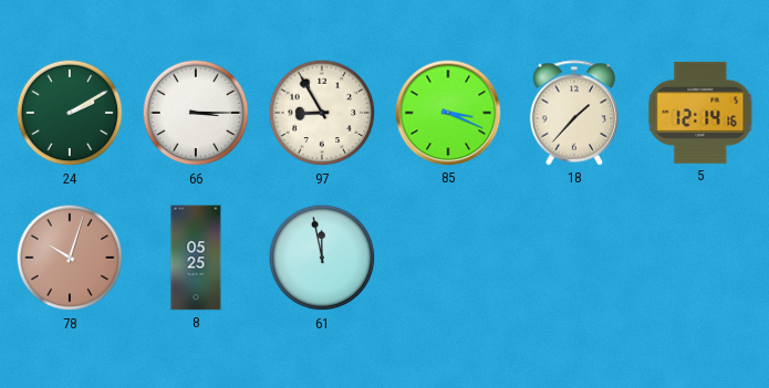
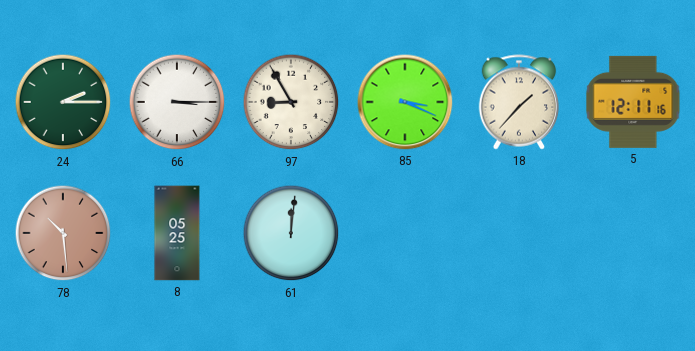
24: 2:10 -> 2:15 (63, 102)
5: 12:14 -> 12:11 (633, 102)
78: 10:03 -> 10:29 (63, 233)
61: 11:58 -> 12:01 (291, 233)
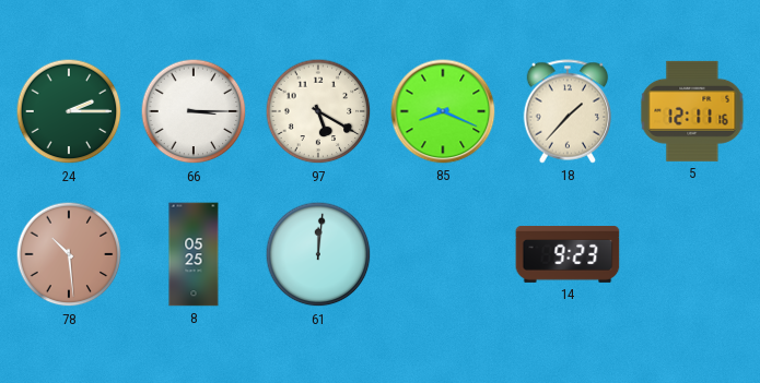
97: 8:55 -> 5:20 (318, 111)
85: 3:19 -> 8:19 (443, 111)
14: none -> 9:23 (568, 255)
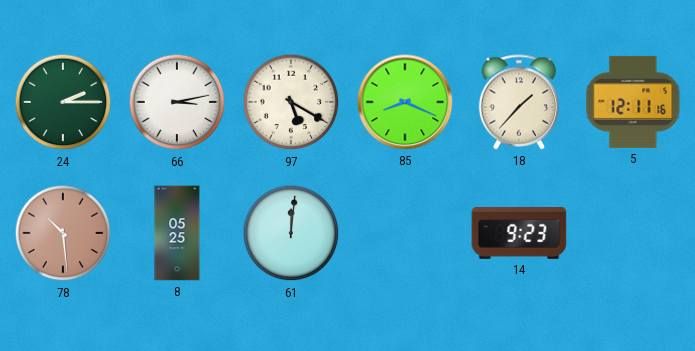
66: 3:15 -> 3:13 (177, 102)
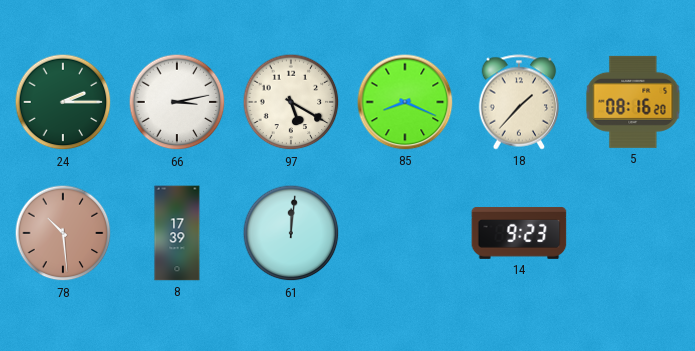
5: 12:11 -> 08:16 (633, 102)
8: 05:25 -> 17:39 (177, 233)
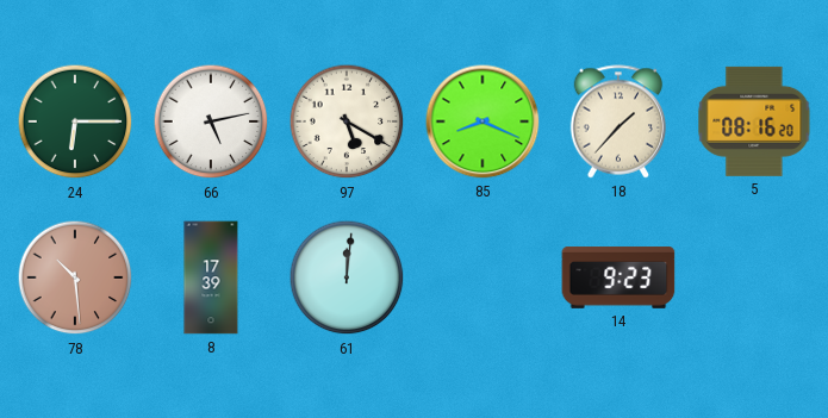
24: 2:15 -> 6:15 (75, 121)
66: 3:13 -> 5:13 (211, 121)
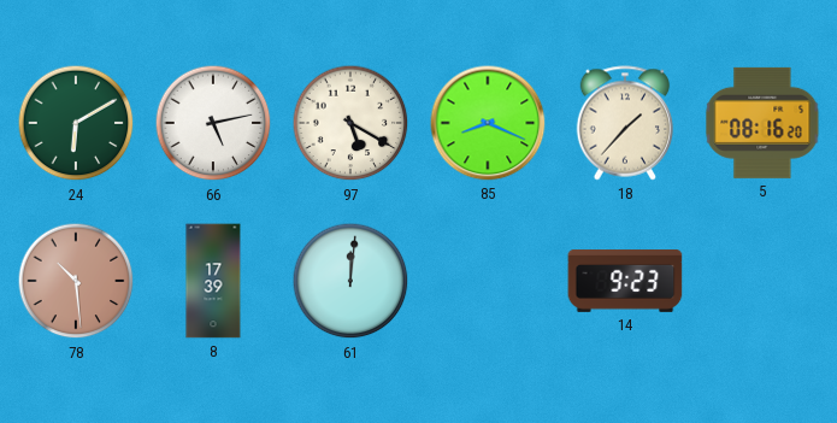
24: 6:15 -> 6:10 (76, 123)
